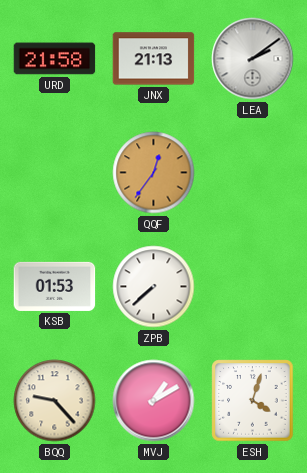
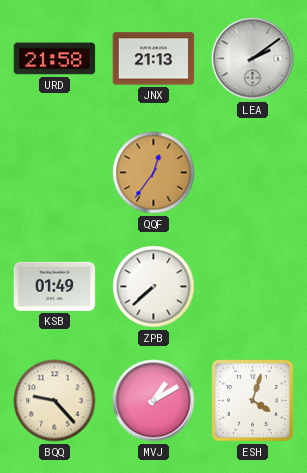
KSB: 01:53 -> 01:49 (55, 286)
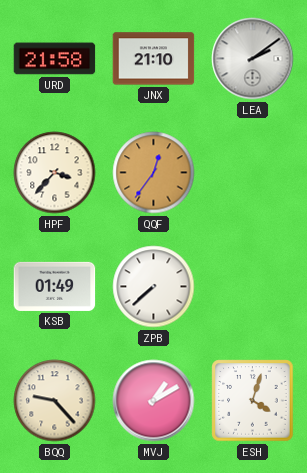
JNX: 21:13 -> 21:10 (154, 59)
HPF: none -> 3:37 (55, 173)
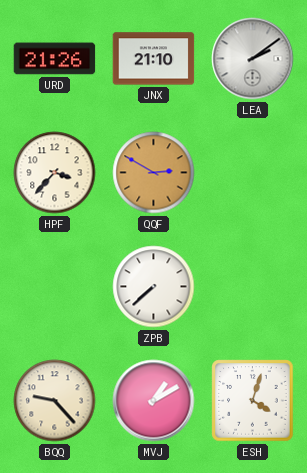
URD: 21:58 -> 21:26 (55, 59)
QQF: 12:36 -> 2:50 (154, 173)
KSB: 01:49 -> none (55, 286)
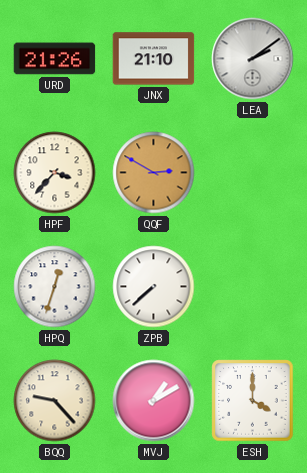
HPQ: none -> 12:33 (55, 287)
ESH: 4:03 -> 4:00 (253, 401)
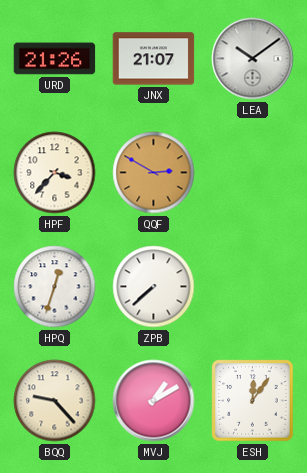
JNX: 21:10 -> 21:07 (154, 59)
LEA: 2:09 -> 10:09 (253, 59)
ESH: 4:00 -> 12:06 (253, 401)
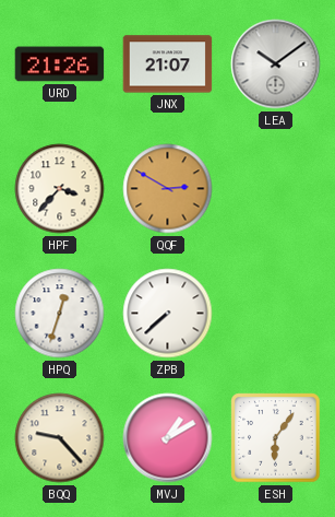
ESH: 12:06 -> 6:06 (276, 438)
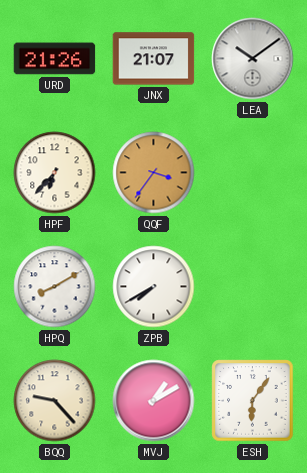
HPF: 3:37 -> 6:37 (55, 173)
QQF: 2:50 -> 3:36 (154, 173)
HPQ: 12:33 -> 8:10 (55, 287)
ZPB: 7:38 -> 7:40 (154, 287)
